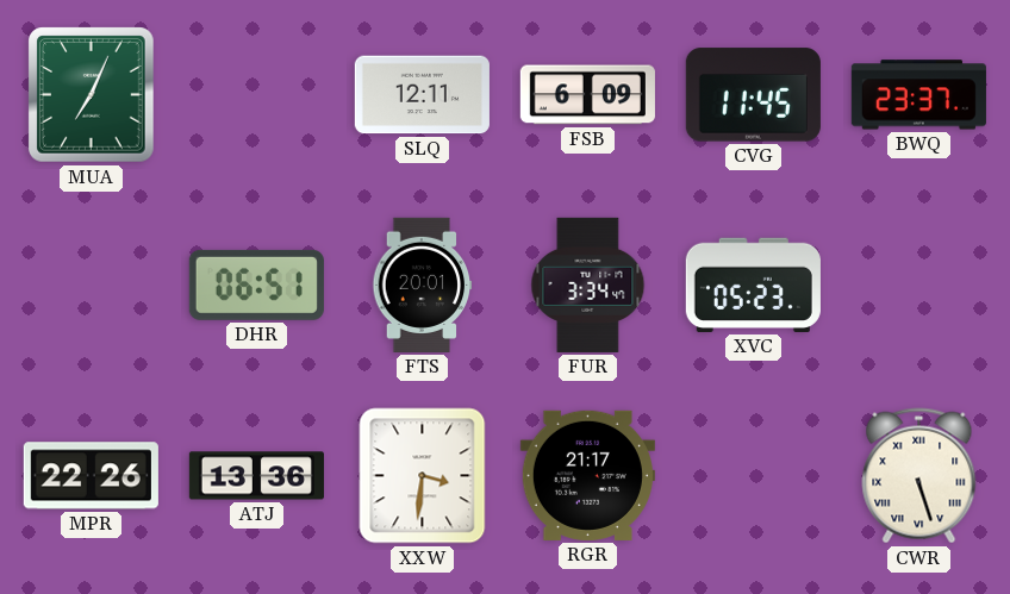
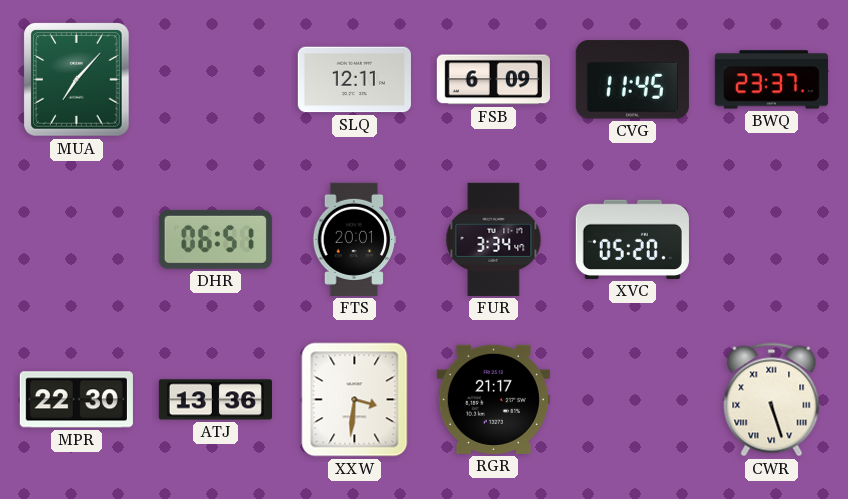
MUA: 7:04 -> 7:07 (77, 80)
XVC: 05:23 -> 05:20 (632, 239)
MPR: 22:26 -> 22:30 (76, 400)
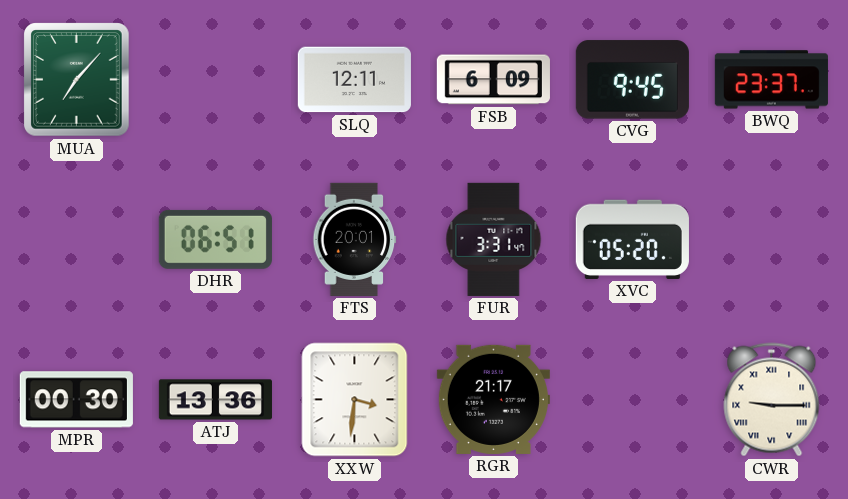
CVG: 11:45 -> 9:45 (632, 80)
FUR: 3:34 -> 3:31 (494, 239)
MPR: 22:30 -> 00:30 (76, 400)
CWR: 5:27 -> 9:15 (772, 400)
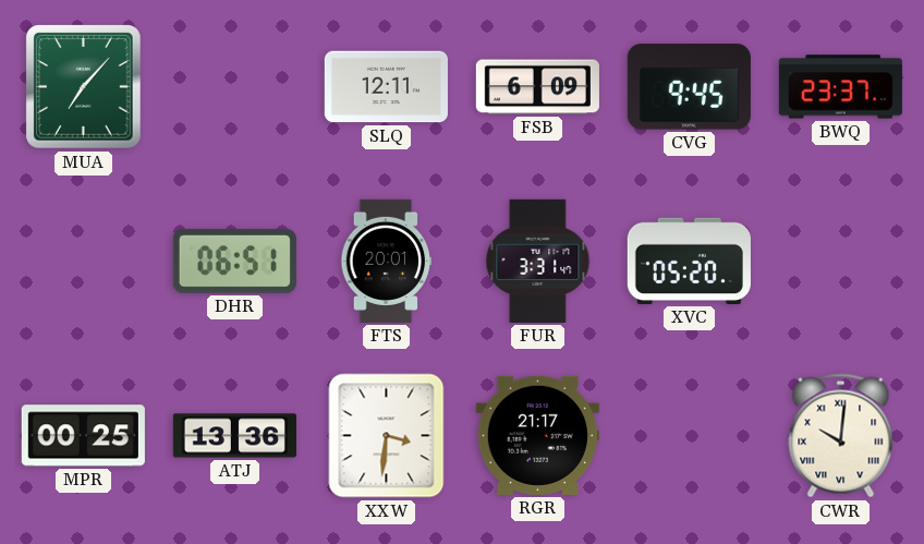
MPR: 00:30 -> 00:25 (83, 436)
CWR: 9:15 -> 10:01 (841, 436)
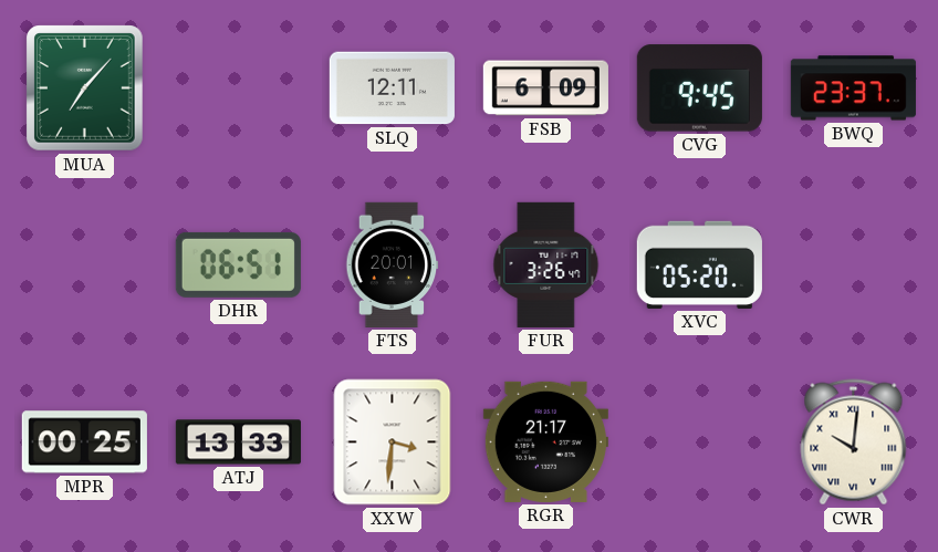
FUR: 3:31 -> 3:26 (546, 264)
ATJ: 13:36 -> 13:33 (238, 442)
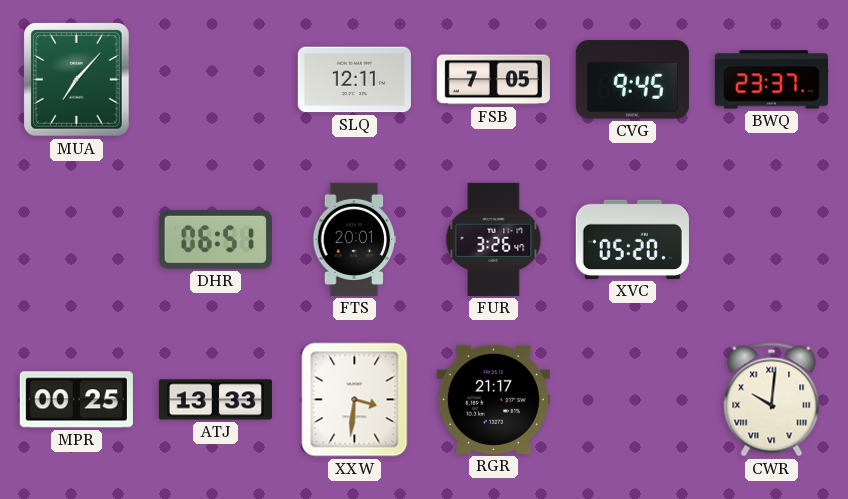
FSB: 6:09 -> 7:05 (493, 80)
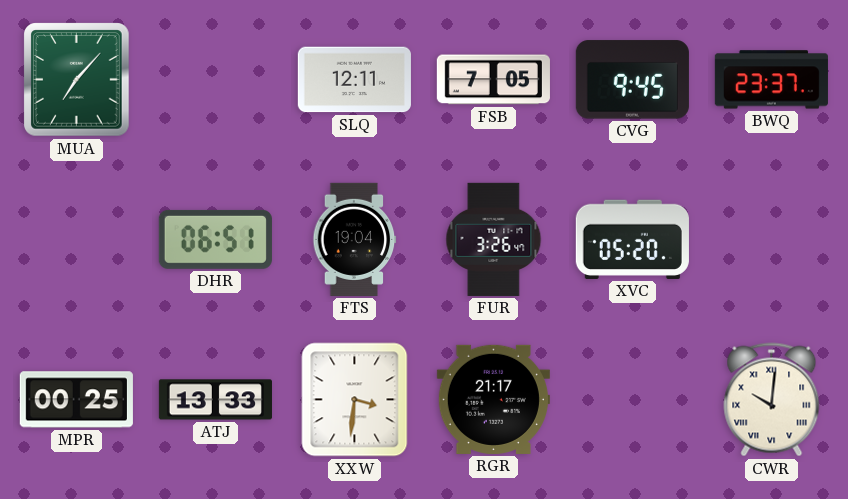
FTS: 20:01 -> 19:04 (355, 239)
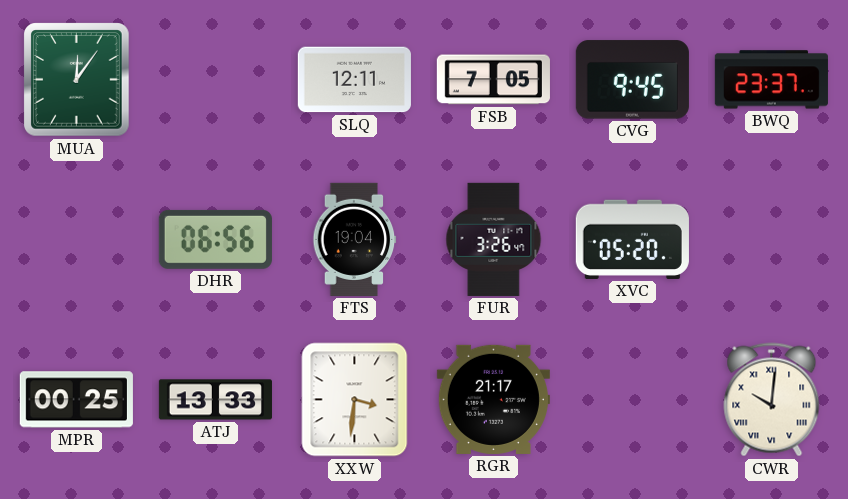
MUA: 7:07 -> 12:06 (77, 80)
DHR: 06:51 -> 06:56 (215, 239)
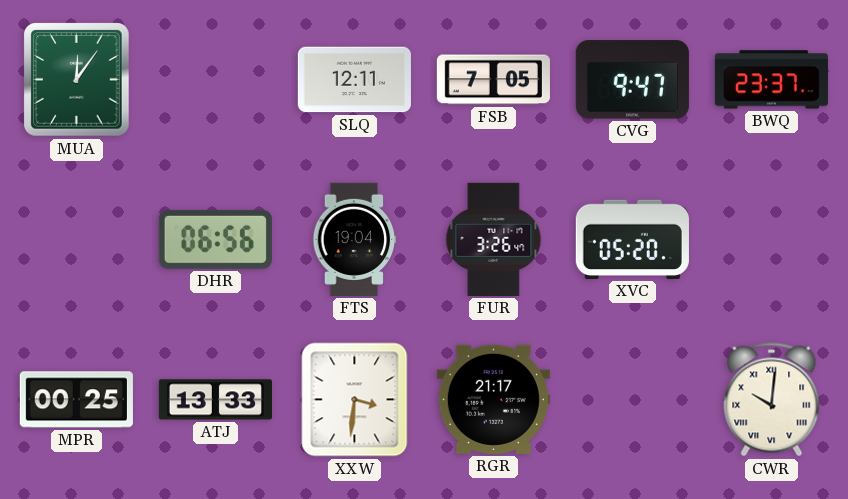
CVG: 9:45 -> 9:47 (632, 80)
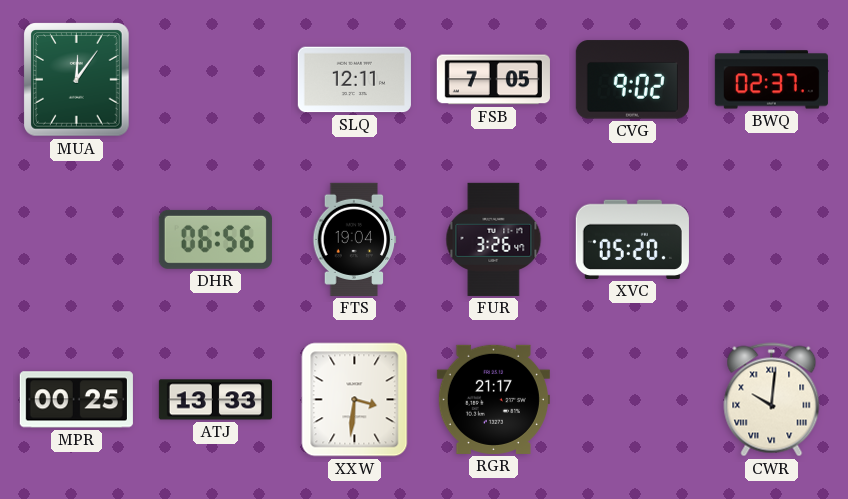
CVG: 9:47 -> 9:02 (632, 80)
BWQ: 23:37 -> 02:37 (771, 80)
